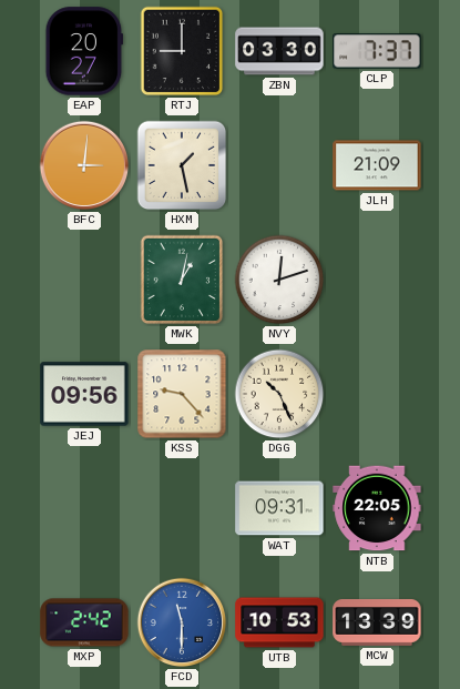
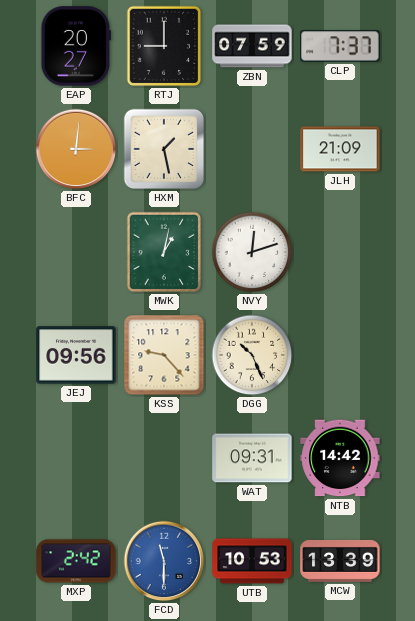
ZBN: 03:30 -> 07:59 (252, 46)
NTB: 22:05 -> 14:42 (340, 458)
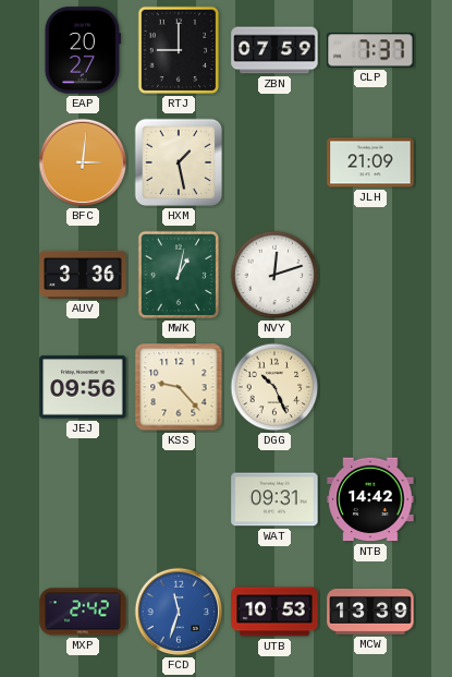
AUV: none -> 3:36 (83, 275)
FCD: 11:30 -> 11:33 (179, 612)
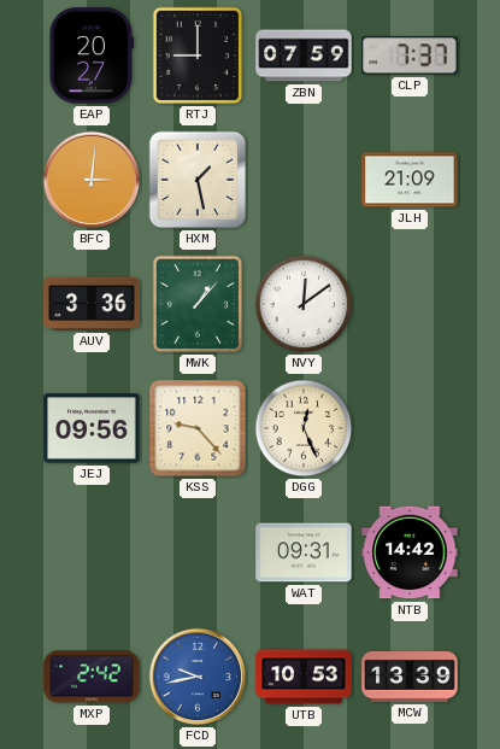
MWK: 1:02 -> 1:07 (198, 304)
NVY: 12:12 -> 12:09 (304, 304)
DGG: 10:26 -> 12:26 (304, 428)
FCD: 11:33 -> 9:43 (198, 677)
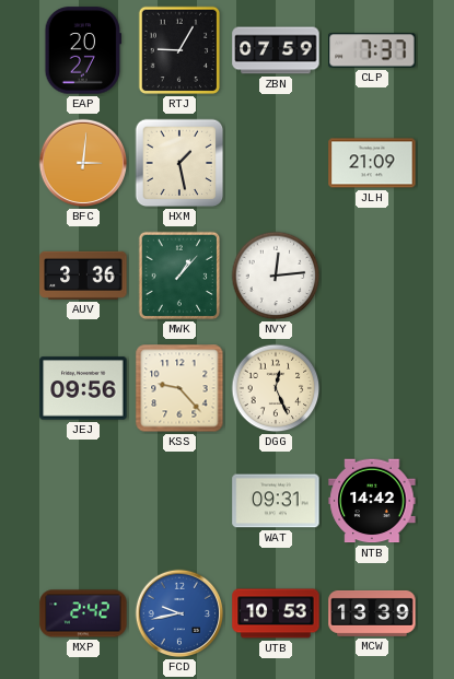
RTJ: 9:00 -> 9:05 (179, 50)
NVY: 12:09 -> 12:14 (276, 276)
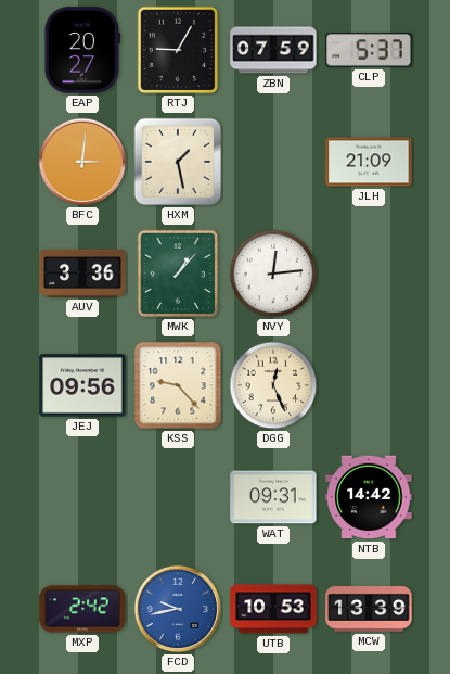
CLP: 7:37 -> 5:37 (369, 50)
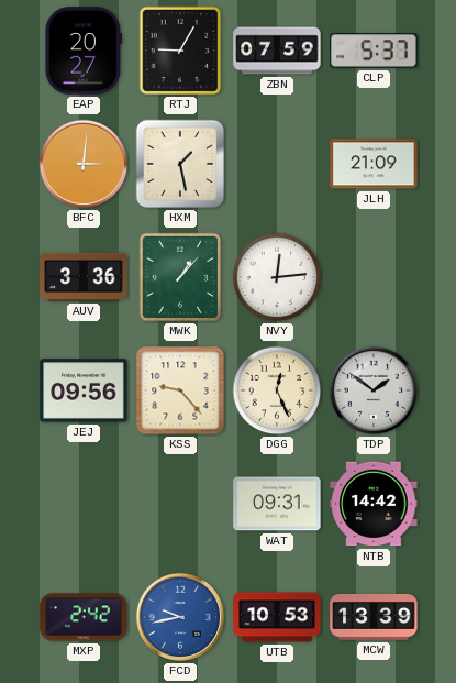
TDP: none -> 1:51 (374, 390)
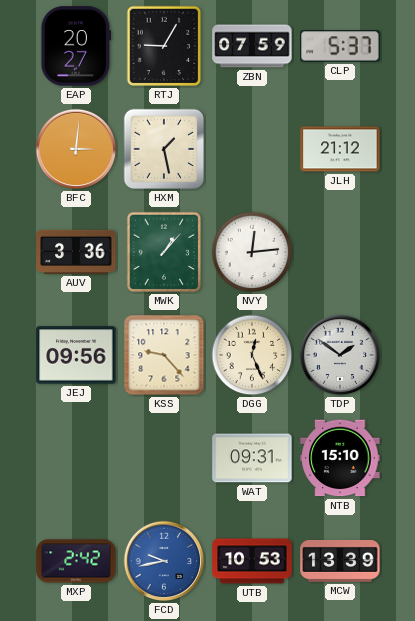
JLH: 21:09 -> 21:12 (340, 149)
NTB: 14:42 -> 15:10 (340, 458)
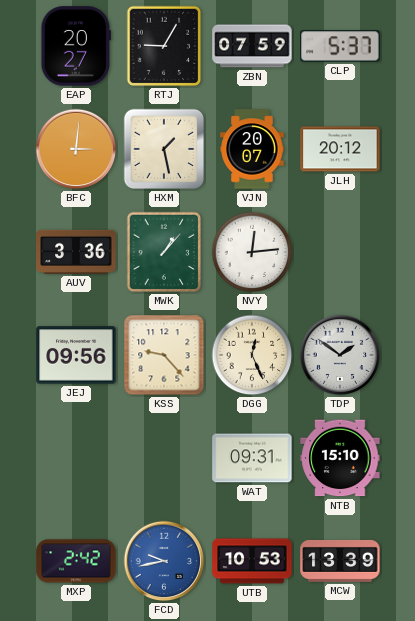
VJN: none -> 20:07 (252, 149)
JLH: 21:12 -> 20:12 (340, 149)
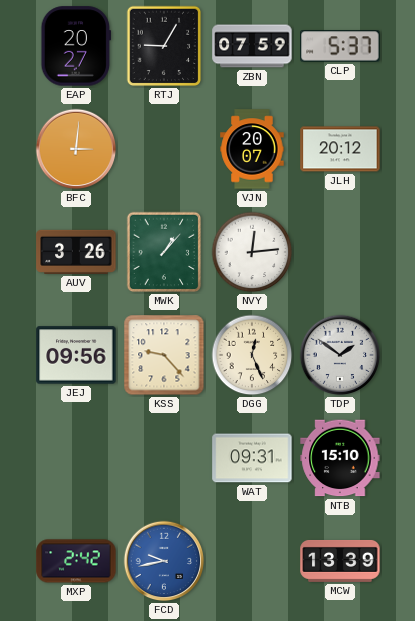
HXM: 1:28 -> none (164, 149)
AUV: 3:36 -> 3:26 (76, 252)
UTB: 10:53 -> none (252, 561)
